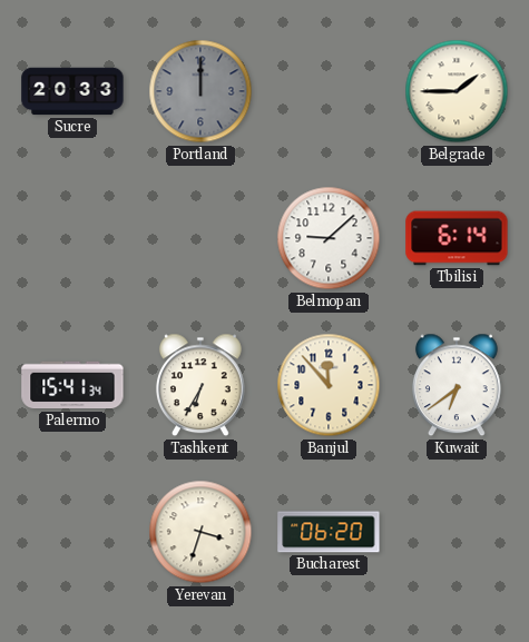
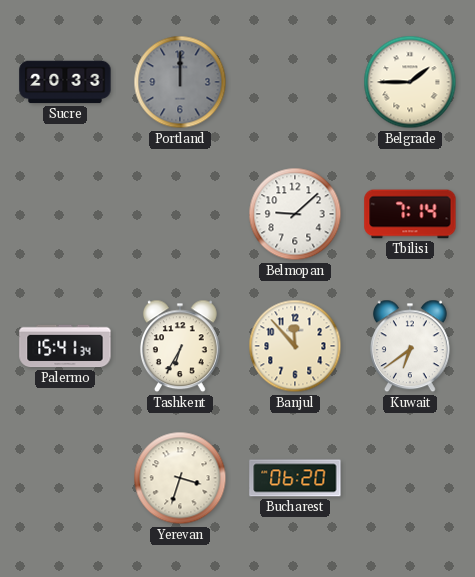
Tbilisi: 6:14 -> 7:14 (410, 214)
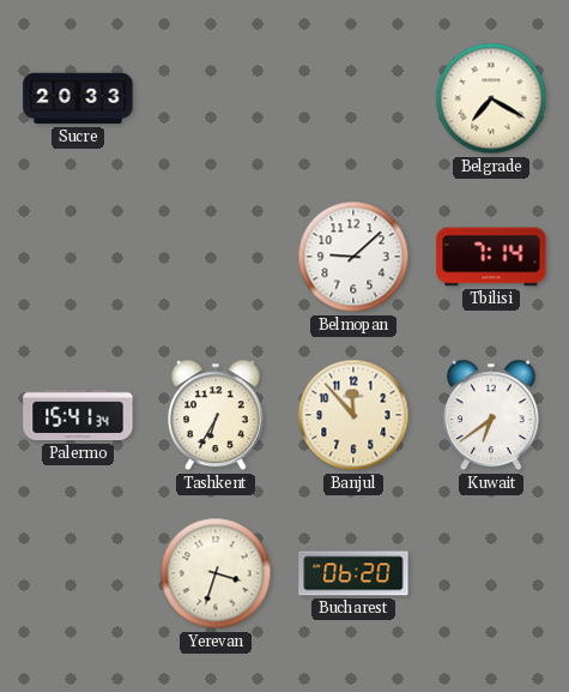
Portland: 12:00 -> none (180, 82)
Belgrade: 1:45 -> 7:20 (491, 98)
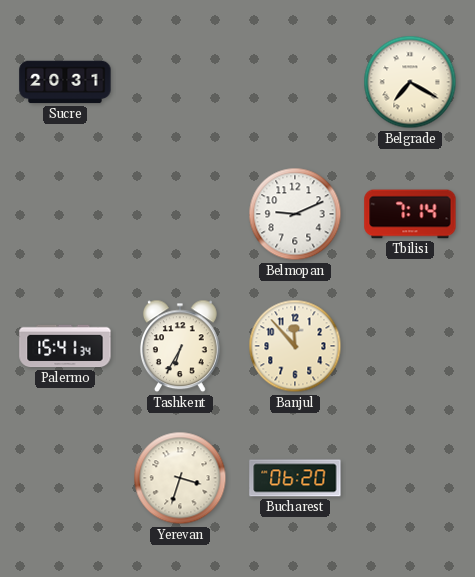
Sucre: 20:33 -> 20:31 (65, 82)
Belmopan: 9:08 -> 9:11 (295, 214)
Kuwait: 6:39 -> none (491, 415)
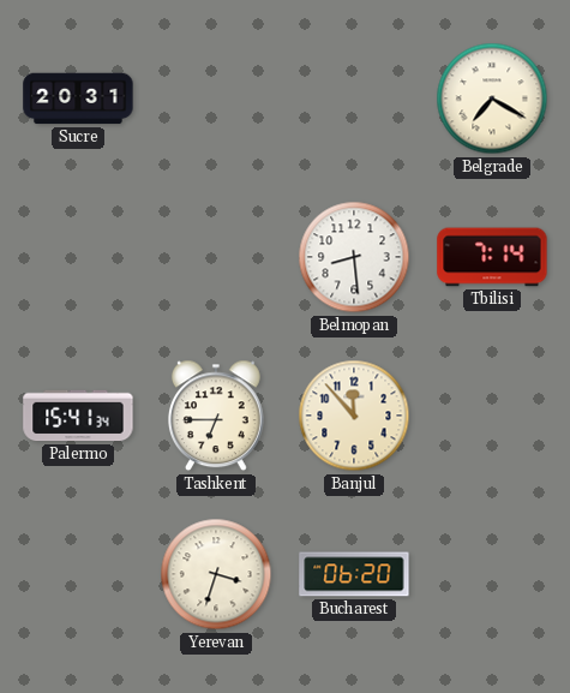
Belmopan: 9:11 -> 8:29 (354, 257)
Tashkent: 6:35 -> 6:45 (216, 416)
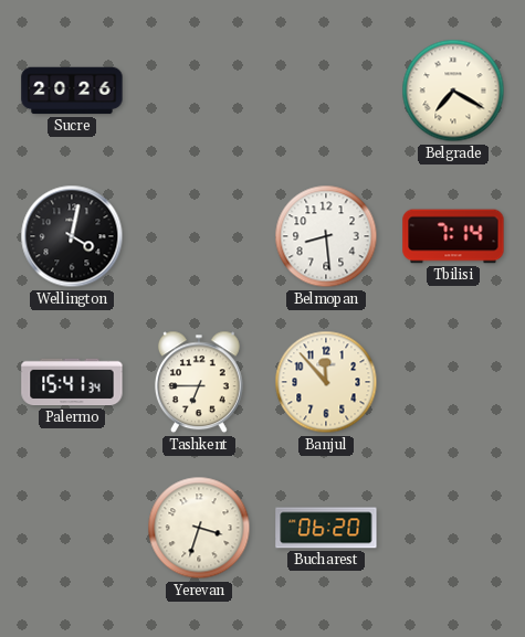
Sucre: 20:31 -> 20:26 (72, 91)
Wellington: none -> 4:02 (72, 236)
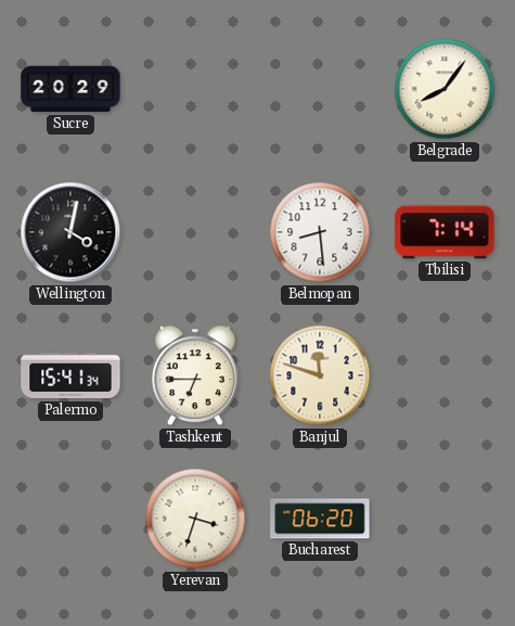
Sucre: 20:26 -> 20:29 (70, 89)
Belgrade: 7:20 -> 8:06 (445, 89)
Banjul: 11:53 -> 11:48 (320, 375)
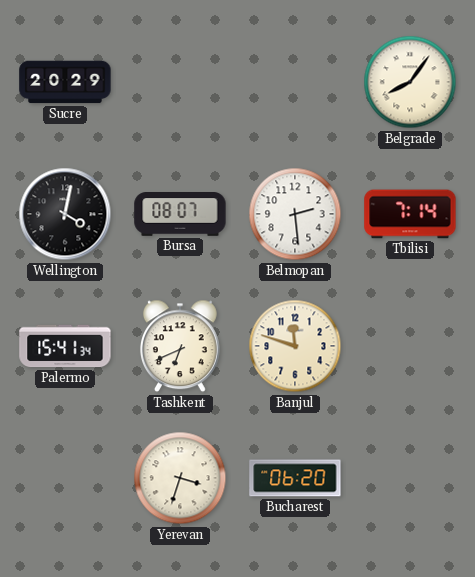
Bursa: none -> 08:07 (180, 214)
Belmopan: 8:29 -> 2:29 (295, 214)
Tashkent: 6:45 -> 6:41 (180, 346)
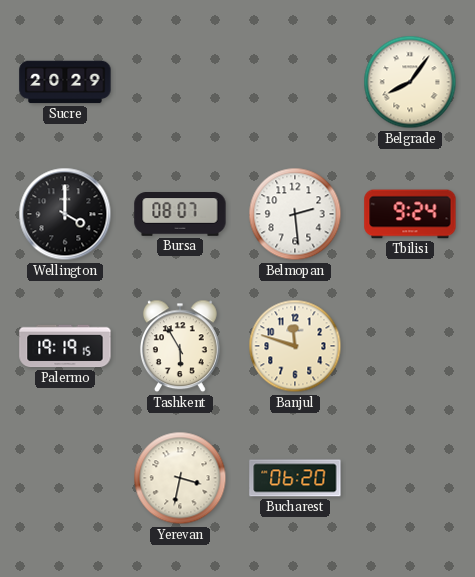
Wellington: 4:02 -> 4:00 (65, 214)
Tbilisi: 7:14 -> 9:24 (410, 214)
Palermo: 15:41 -> 19:19 (65, 346)
Tashkent: 6:41 -> 5:55 (180, 346)
Yerevan: 3:33 -> 3:32 (180, 478)
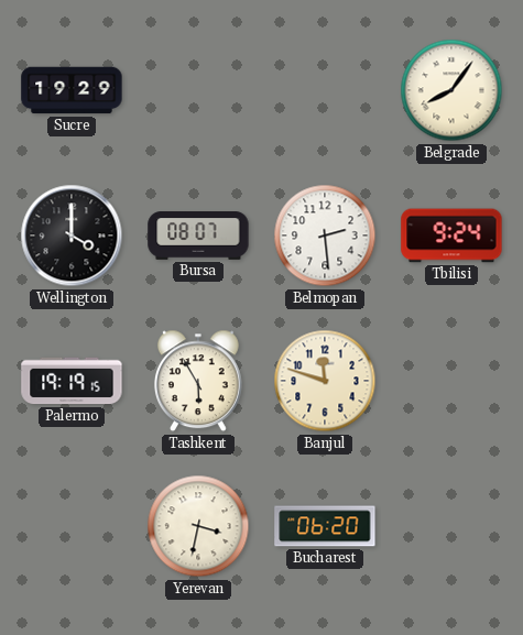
Sucre: 20:29 -> 19:29 (72, 90)
